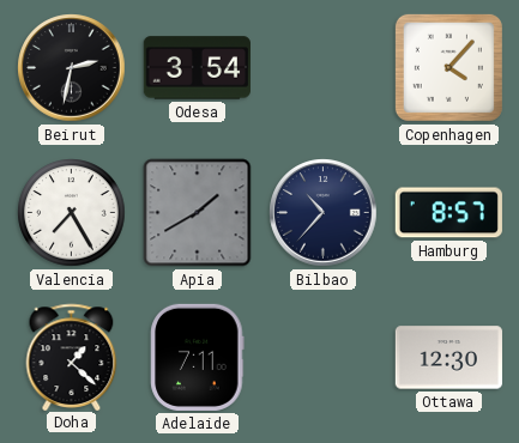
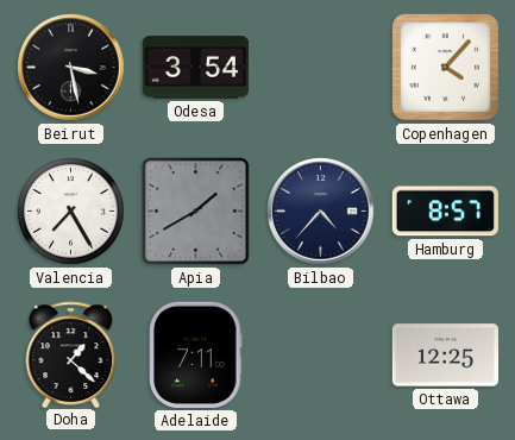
Beirut: 2:32 -> 3:28 (71, 68)
Bilbao: 10:37 -> 4:37 (321, 212)
Ottawa: 12:30 -> 12:25 (445, 356)
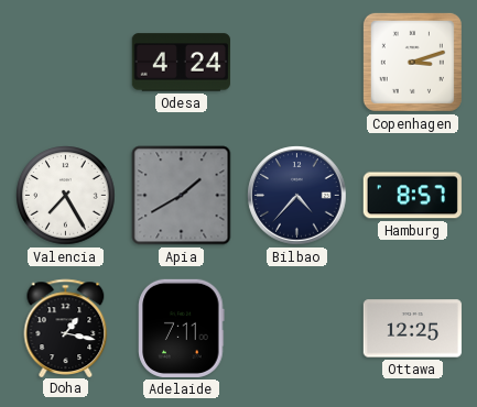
Beirut: 3:28 -> none (71, 68)
Odesa: 3:54 -> 4:24 (181, 63)
Copenhagen: 4:07 -> 3:12 (412, 62)
Doha: 1:22 -> 1:17 (66, 328)
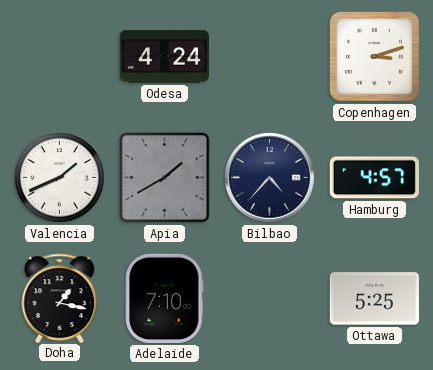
Valencia: 7:25 -> 1:41 (60, 178)
Hamburg: 8:57 -> 4:57 (374, 178)
Adelaide: 7:11 -> 7:10 (165, 298)
Ottawa: 12:25 -> 5:25 (374, 299)
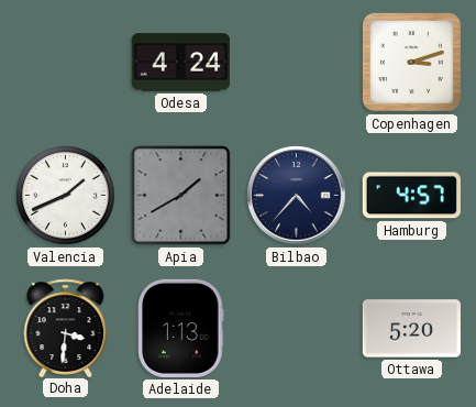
Doha: 1:17 -> 3:31 (66, 328)
Adelaide: 7:10 -> 1:13 (181, 328)
Ottawa: 5:25 -> 5:20 (411, 329)
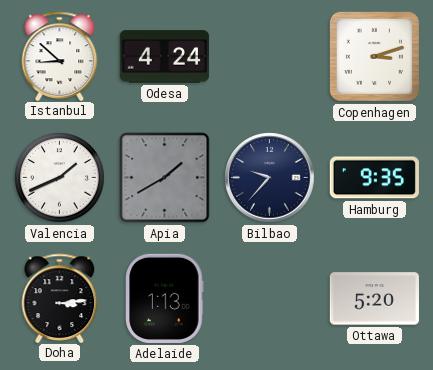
Istanbul: none -> 8:52 (60, 56)
Bilbao: 4:37 -> 9:37 (270, 178)
Hamburg: 4:57 -> 9:35 (374, 178)
Doha: 3:31 -> 3:14 (60, 298)
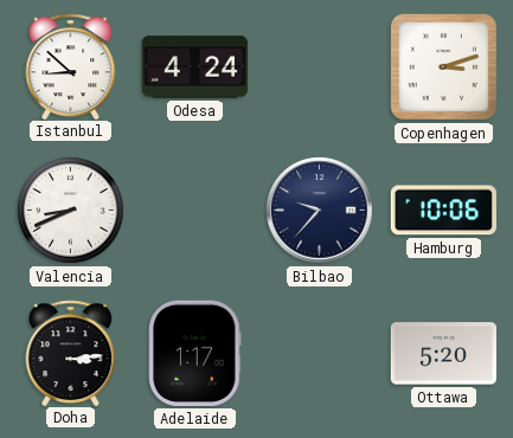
Valencia: 1:41 -> 8:41 (71, 211)
Apia: 1:40 -> none (165, 178)
Hamburg: 9:35 -> 10:06 (443, 211)
Adelaide: 1:13 -> 1:17 (195, 353)
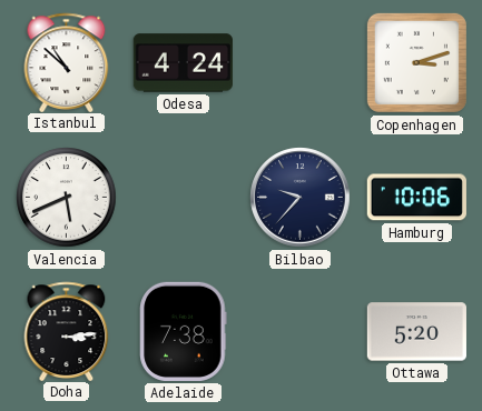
Istanbul: 8:52 -> 10:52 (67, 62)
Valencia: 8:41 -> 5:41 (67, 198)
Adelaide: 1:17 -> 7:38 (184, 331)
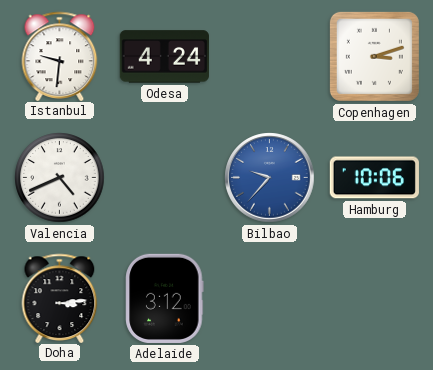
Istanbul: 10:52 -> 9:31 (60, 56)
Valencia: 5:41 -> 4:41 (60, 178)
Bilbao dial: navy -> blue (270, 178)
Adelaide: 7:38 -> 3:12 (165, 298)
Ottawa: 5:20 -> none (416, 332)
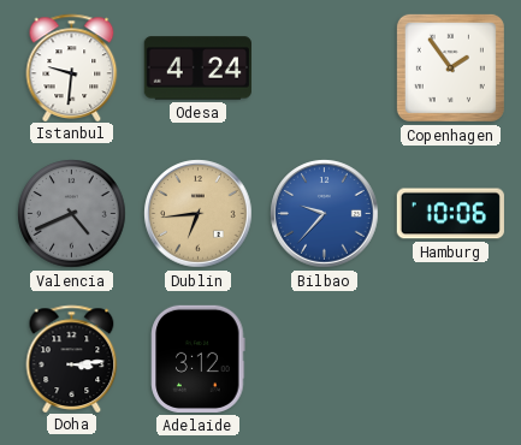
Copenhagen: 3:12 -> 1:54 (450, 67)
Valencia dial: white -> grey (72, 214)
Dublin: none -> 6:44 (199, 214)
